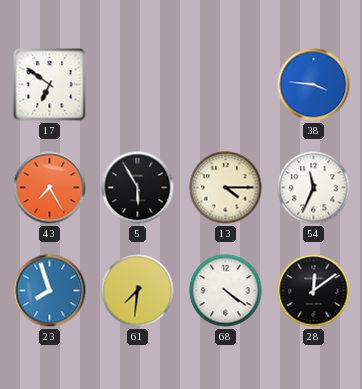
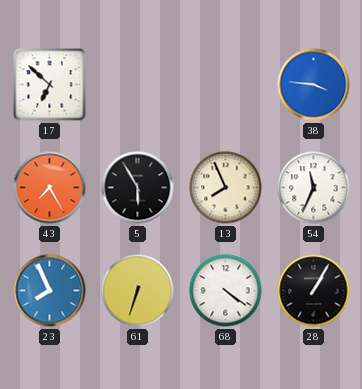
17: 6:51 -> 6:52 (50, 85)
13: 4:15 -> 7:56 (226, 188)
23: 7:57 -> 7:56 (50, 291)
61: 7:31 -> 6:33 (138, 291)
28: 12:09 -> 1:05 (314, 291)
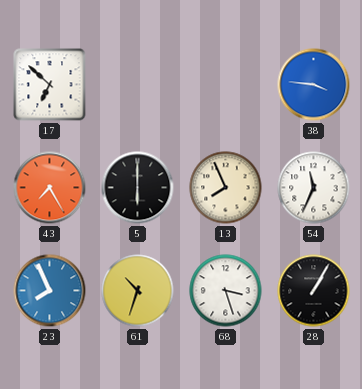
5: 5:55 -> 6:00 (138, 188)
61: 6:33 -> 10:33 (138, 291)
68: 4:21 -> 3:27 (226, 291)
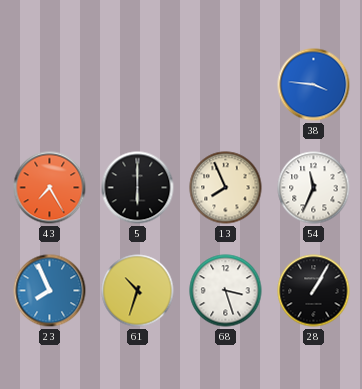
17: 6:52 -> none (50, 85)
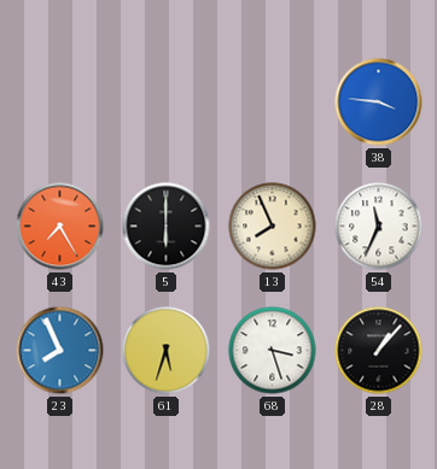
61: 10:33 -> 5:33 (167, 351)
28: 1:05 -> 1:07 (379, 351)
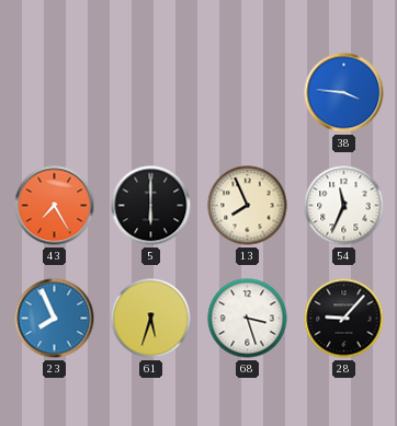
28: 1:07 -> 9:07 (344, 319)
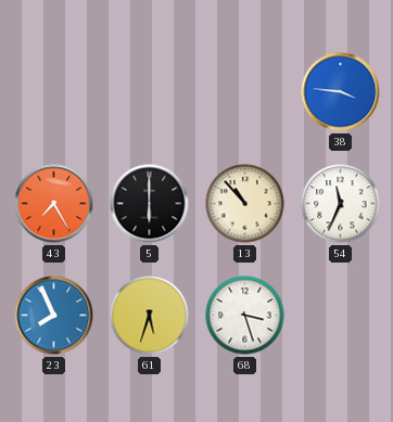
13: 7:56 -> 10:53 (245, 204)
28: 9:07 -> none (344, 319)
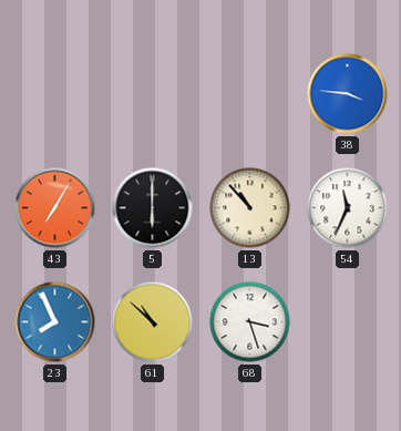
43: 7:25 -> 7:05 (55, 208)
61: 5:33 -> 10:52 (153, 322)
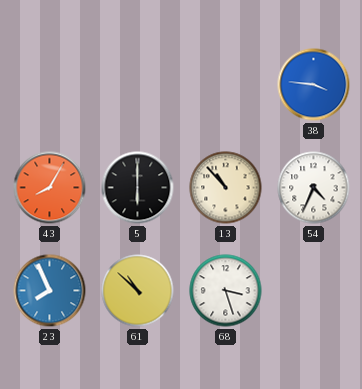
43: 7:05 -> 8:05 (50, 188)
54: 11:34 -> 4:34 (314, 188)
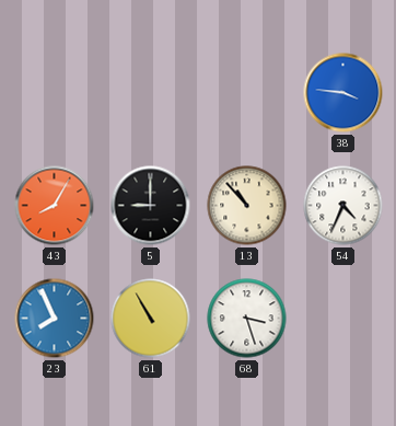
5: 6:00 -> 9:00 (151, 206)
61: 10:52 -> 10:55 (151, 319)
